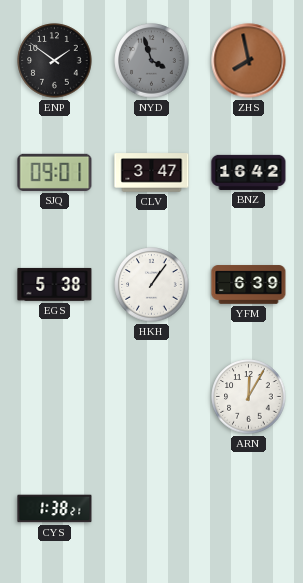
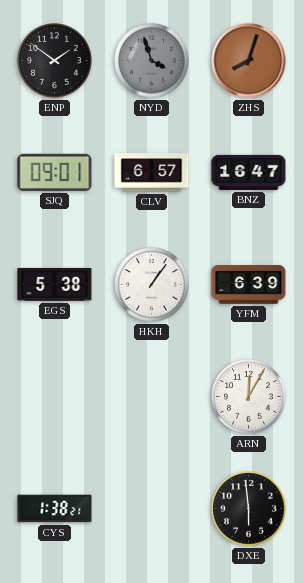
ZHS: 7:58 -> 8:03 (249, 61)
CLV: 3:47 -> 6:57 (152, 173)
BNZ: 16:42 -> 16:47 (249, 172)
DXE: none -> 5:59 (249, 509)
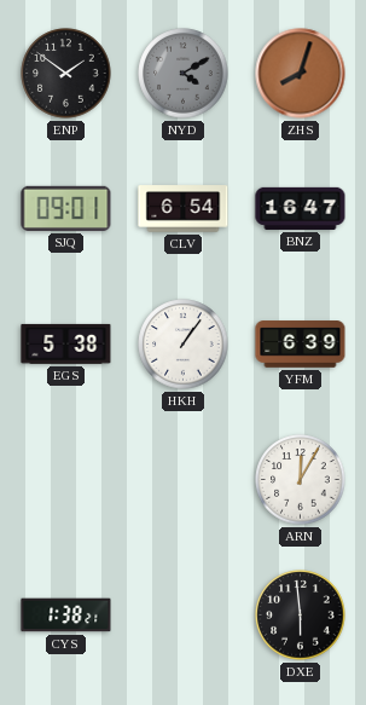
NYD: 3:57 -> 4:10 (184, 74)
CLV: 6:57 -> 6:54 (184, 209)
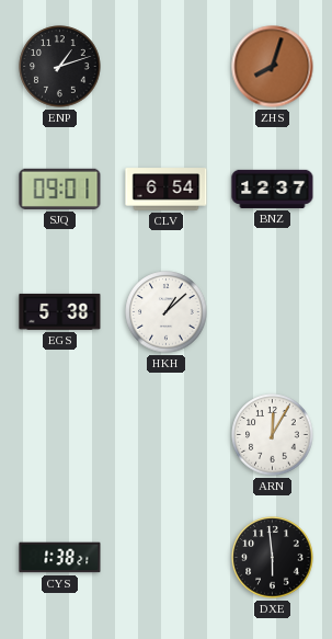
ENP: 1:51 -> 1:12 (60, 67)
NYD: 4:10 -> none (184, 74)
BNZ: 16:47 -> 12:37 (273, 189)
HKH: 1:06 -> 1:08 (167, 312)
YFM: 6:39 -> none (301, 345)
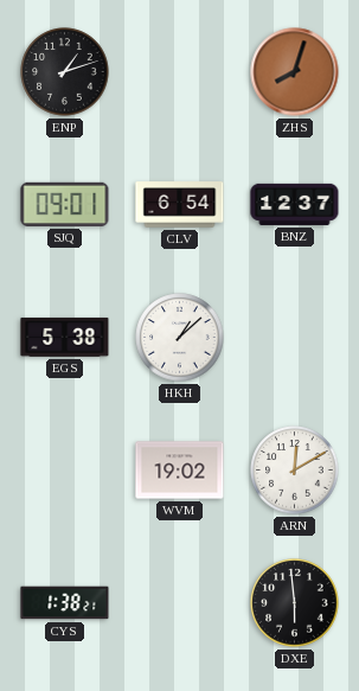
WVM: none -> 19:02 (180, 471)
ARN: 12:05 -> 12:10 (295, 471)
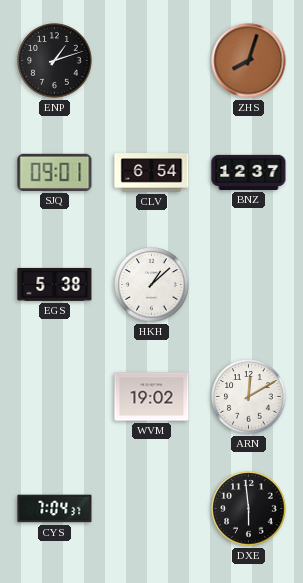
CYS: 1:38 -> 7:04 (55, 509)
